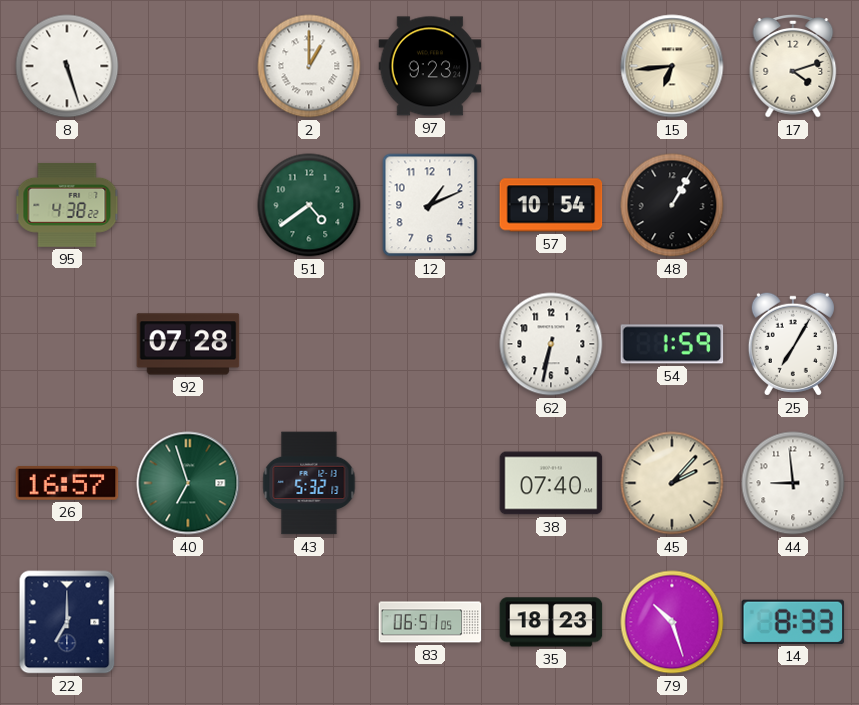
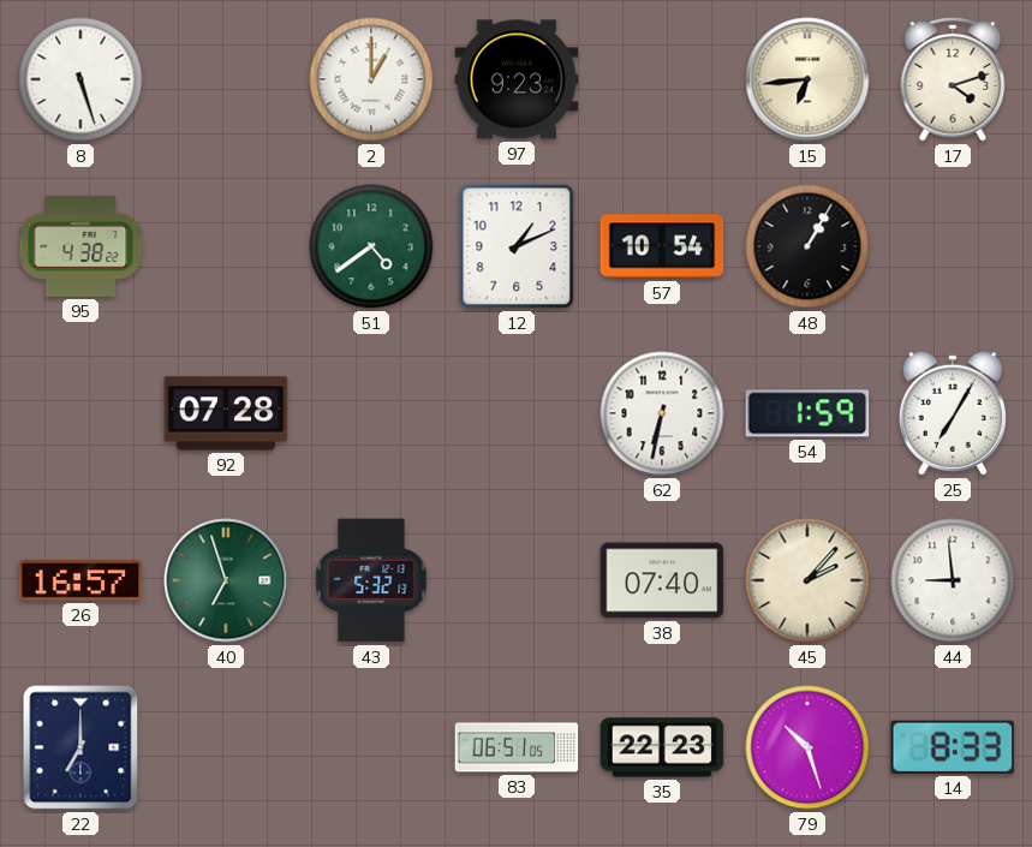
35: 18:23 -> 22:23 (662, 747)
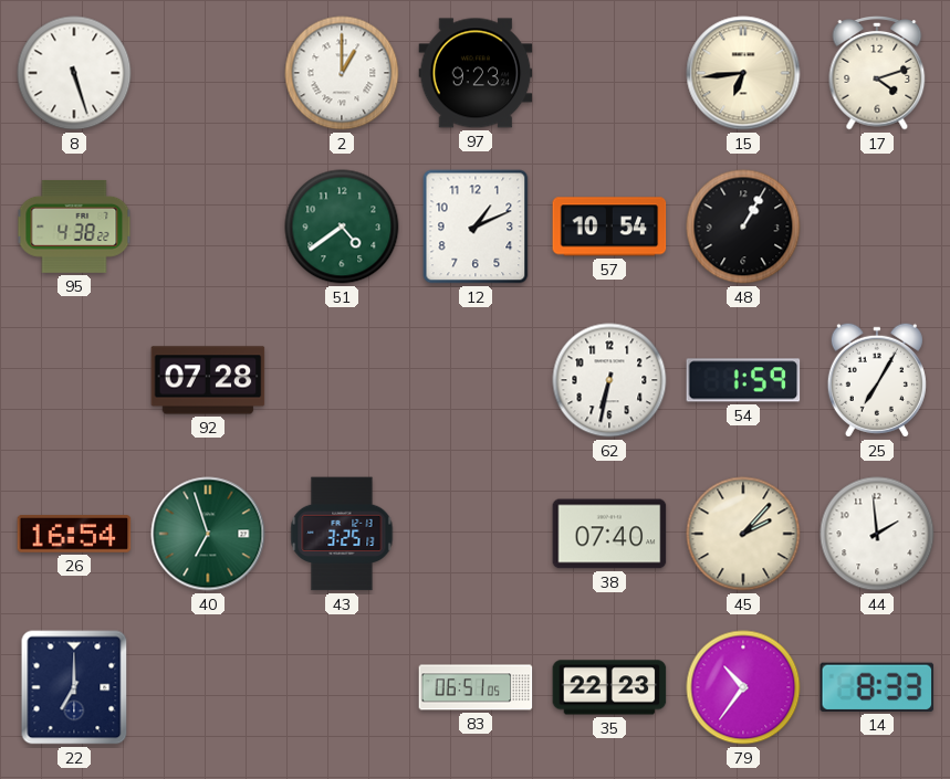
26: 16:57 -> 16:54 (74, 535)
43: 5:32 -> 3:25 (342, 534)
44: 8:59 -> 1:59 (877, 534)
79: 10:27 -> 10:36 (743, 687)
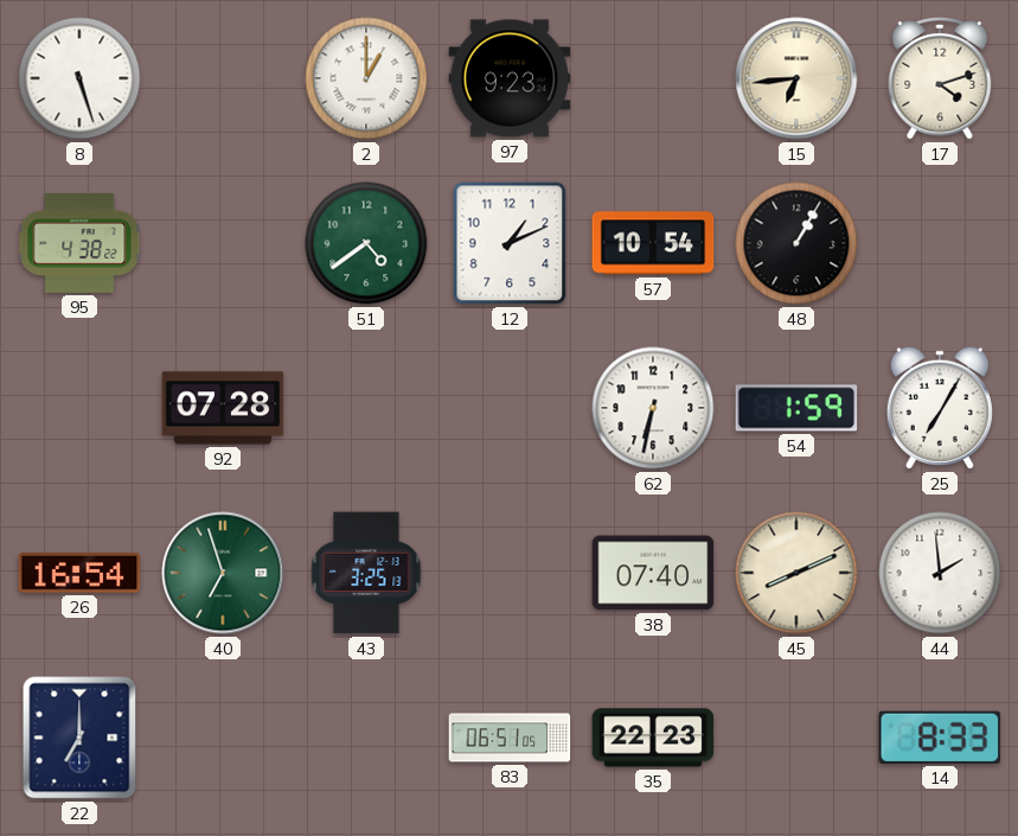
45: 2:07 -> 8:11 (796, 573)
79: 10:36 -> none (743, 687)
